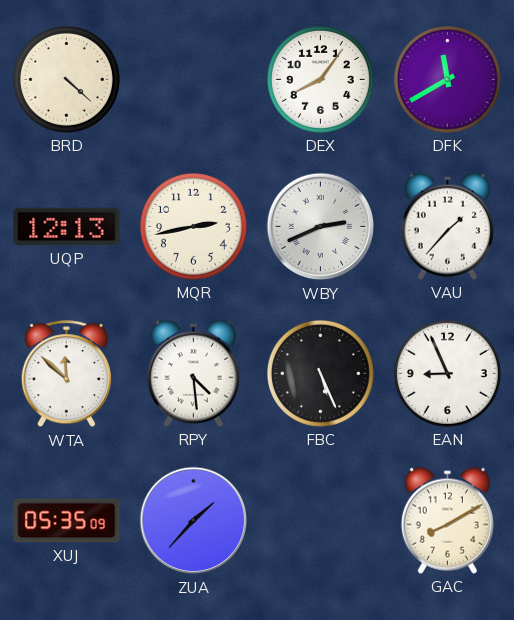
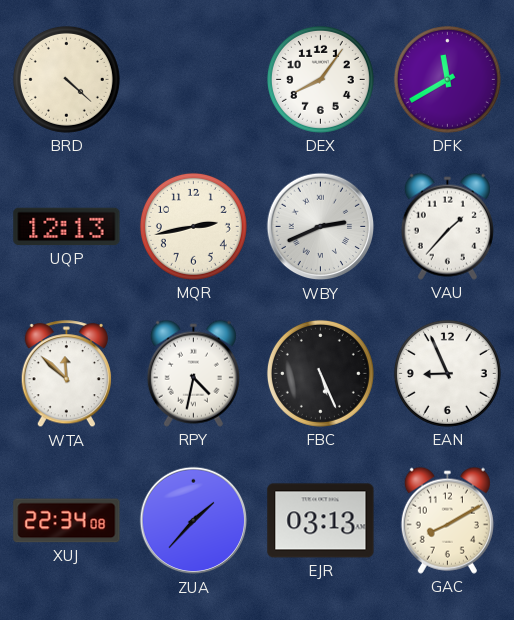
RPY: 4:29 -> 4:32 (193, 373)
XUJ: 05:35 -> 22:34 (67, 521)
EJR: none -> 03:13 (321, 521)
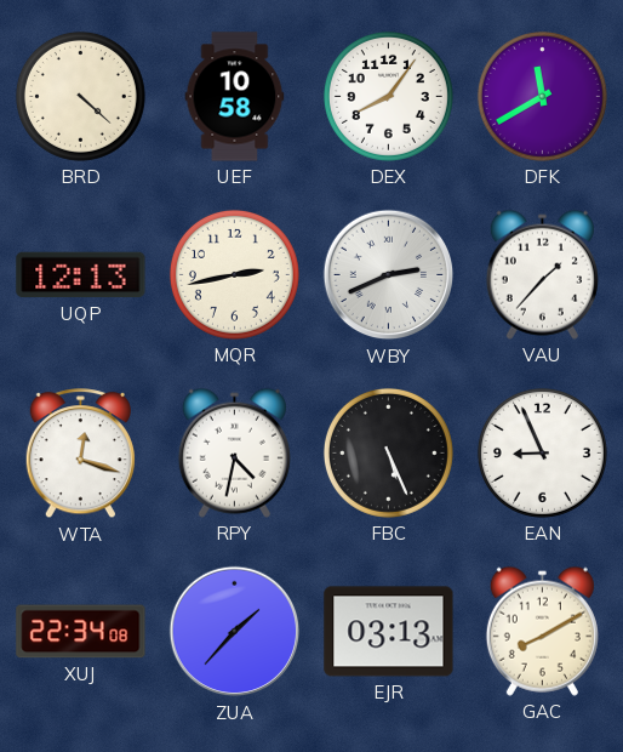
UEF: none -> 10:58 (235, 97)
WTA: 11:52 -> 12:18 (80, 454)
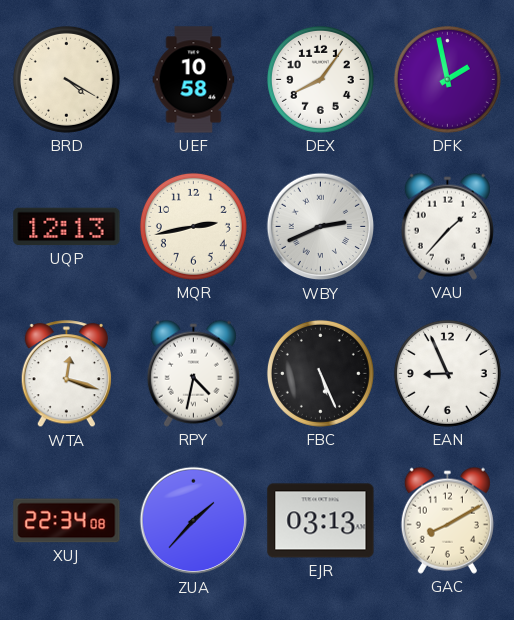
BRD: 4:22 -> 4:20 (66, 79)
DFK: 11:40 -> 1:58 (447, 79)
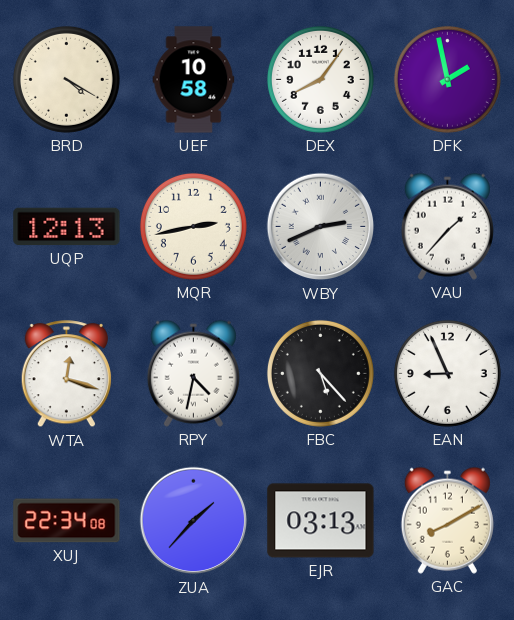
FBC: 5:26 -> 5:23 (320, 373)
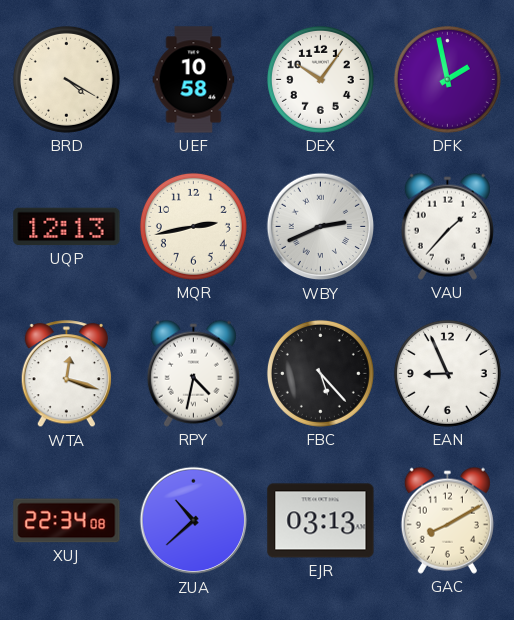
DEX: 8:06 -> 10:06 (320, 79)
ZUA: 1:37 -> 10:38 (194, 521)
